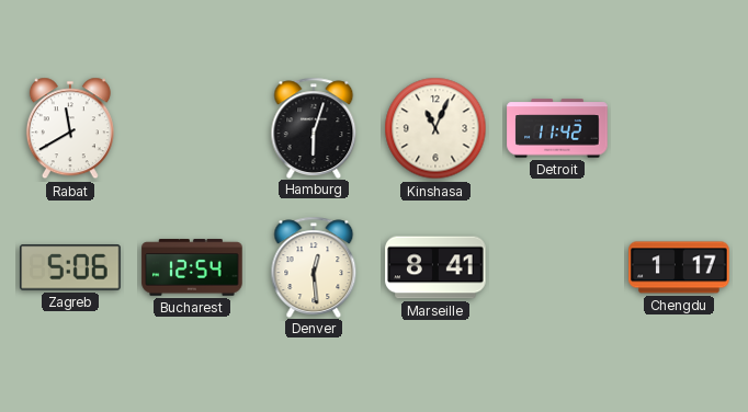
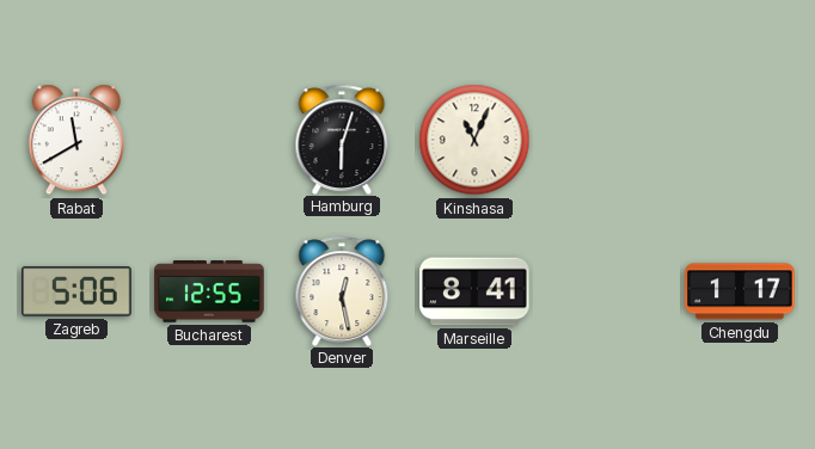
Detroit: 11:42 -> none (557, 128)
Bucharest: 12:54 -> 12:55 (209, 291)
Denver: 12:29 -> 12:28 (342, 290)
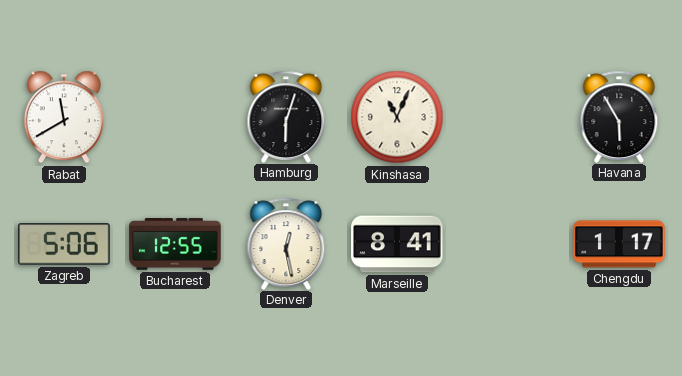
Havana: none -> 5:55 (619, 116)
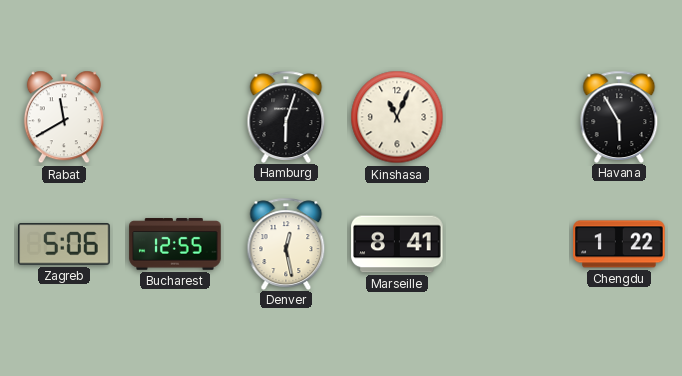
Chengdu: 1:17 -> 1:22 (619, 244)
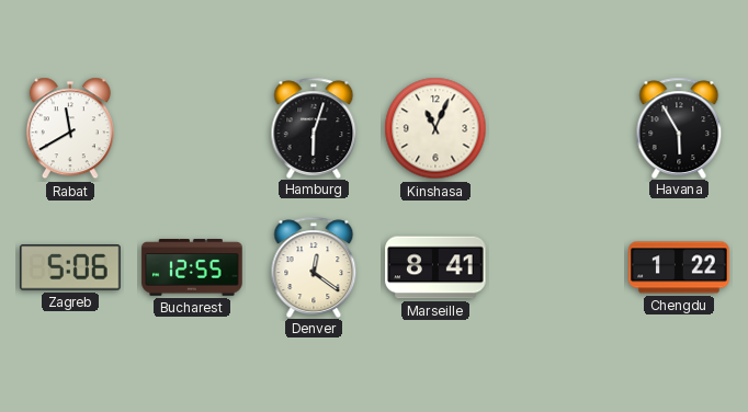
Denver: 12:28 -> 12:21 (314, 266)
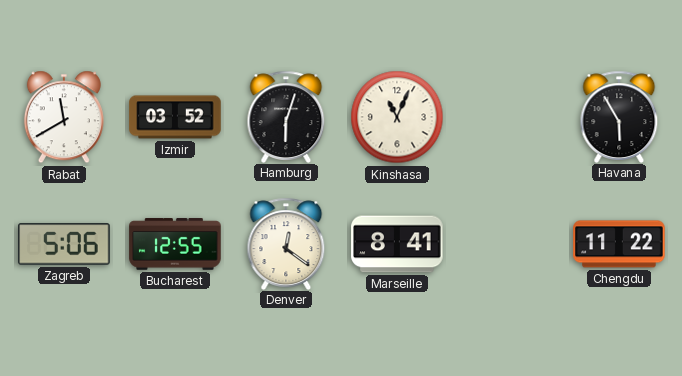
Izmir: none -> 03:52 (175, 117)
Chengdu: 1:22 -> 11:22 (619, 244)
